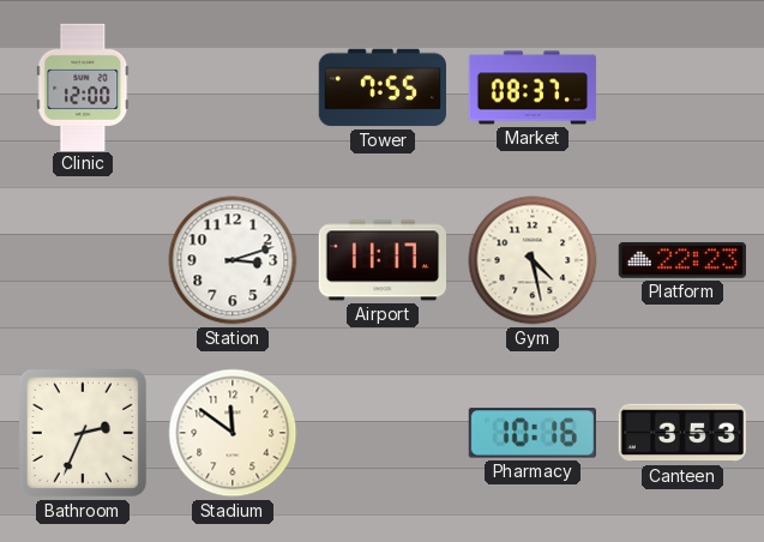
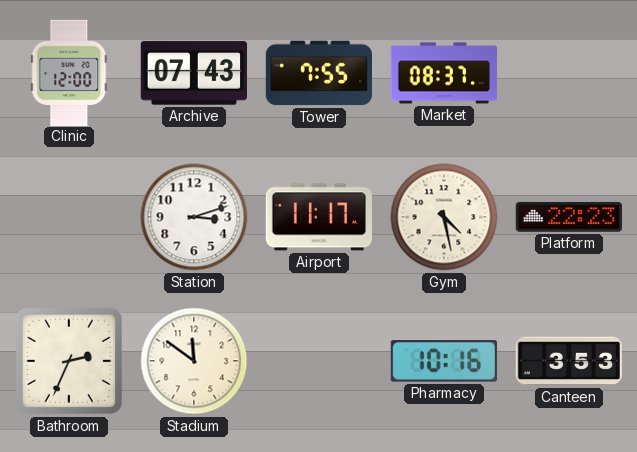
Archive: none -> 07:43 (193, 73)
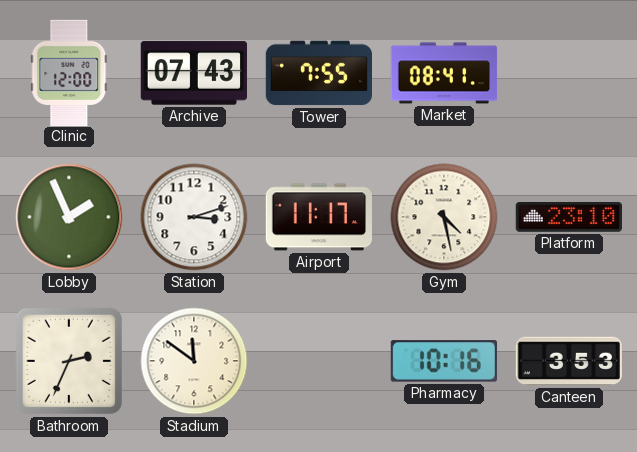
Market: 08:37 -> 08:41 (444, 73)
Lobby: none -> 1:56 (69, 217)
Platform: 22:23 -> 23:10 (568, 217)
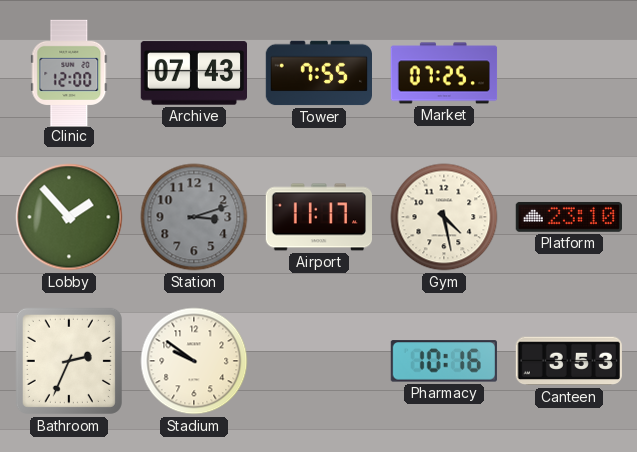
Market: 08:41 -> 07:25 (444, 73)
Lobby: 1:56 -> 1:53 (69, 217)
Station dial: white -> grey (194, 217)
Stadium: 11:51 -> 9:51 (194, 361)
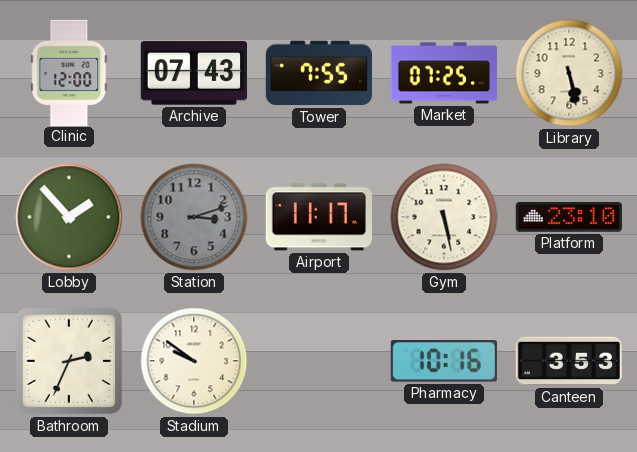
Library: none -> 5:28 (569, 73)
Gym: 4:28 -> 5:28 (444, 217)
